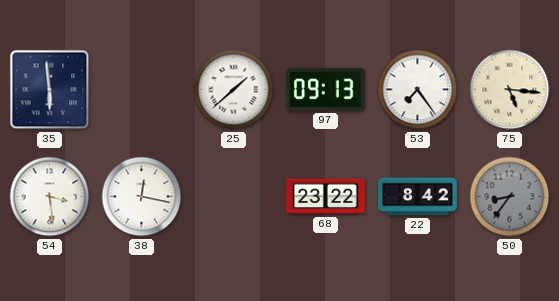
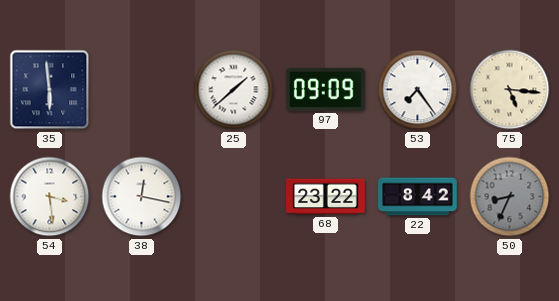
97: 09:13 -> 09:09 (326, 89)
50: 8:36 -> 8:34 (510, 197)
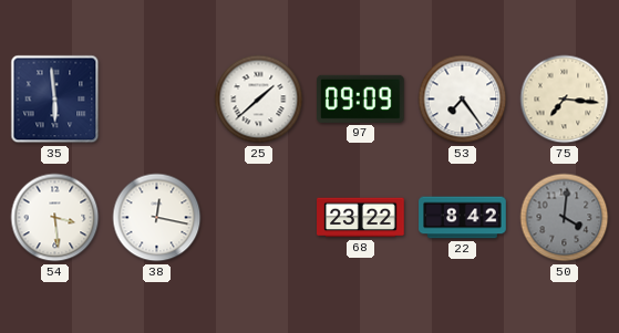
75: 5:16 -> 7:16 (565, 100)
50: 8:34 -> 4:01 (565, 218)
